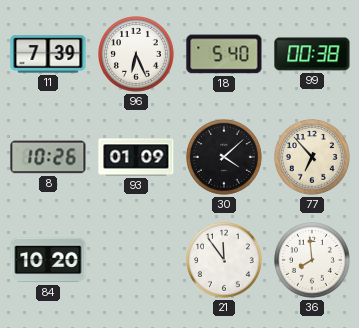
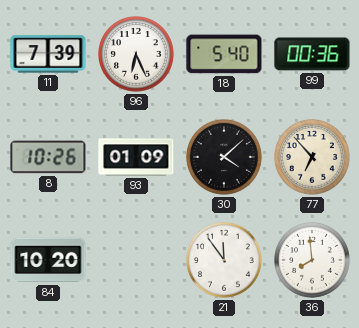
99: 00:38 -> 00:36 (312, 54)
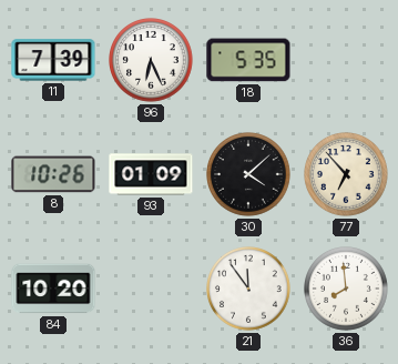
18: 5:40 -> 5:35 (248, 60)
99: 00:36 -> none (312, 54)
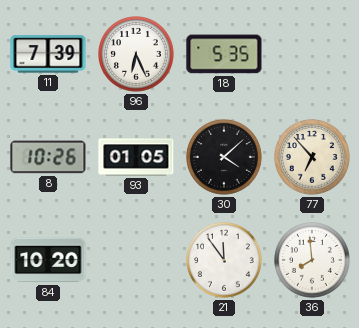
93: 01:09 -> 01:05 (136, 157)
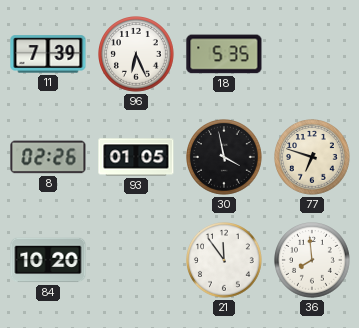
8: 10:26 -> 02:26 (48, 157)
30: 4:08 -> 3:58 (225, 158)
77: 6:53 -> 6:48 (313, 158)
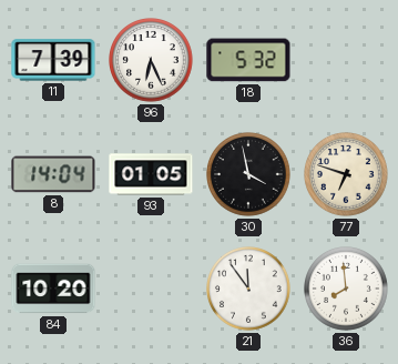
18: 5:35 -> 5:32 (248, 60)
8: 02:26 -> 14:04 (53, 174)
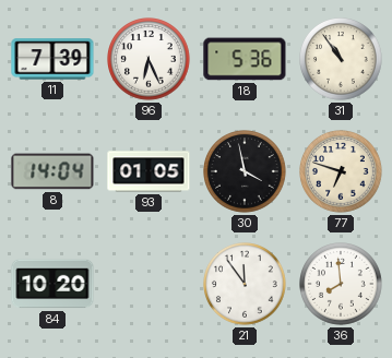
18: 5:32 -> 5:36 (245, 59)
31: none -> 10:54 (342, 60)
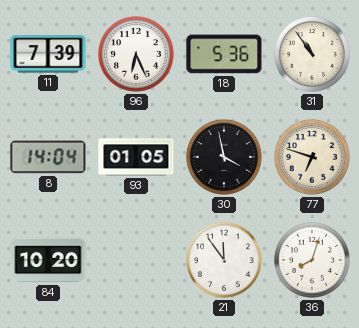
36: 7:59 -> 8:03 (313, 261)
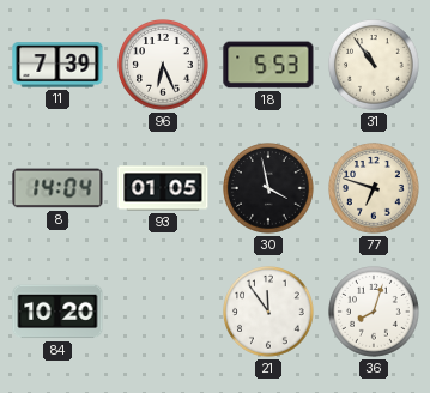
18: 5:36 -> 5:53 (268, 65)
